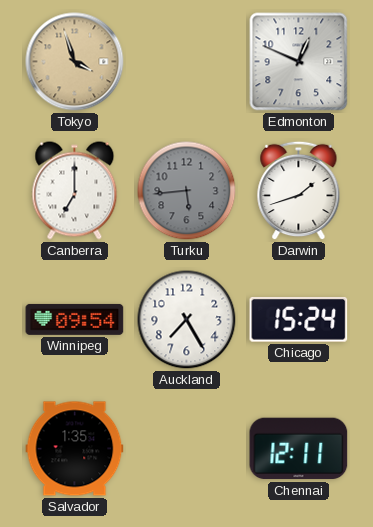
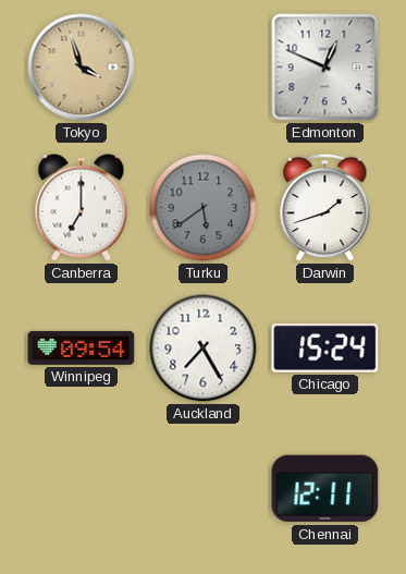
Turku: 5:44 -> 5:39 (204, 208)
Salvador: 1:35 -> none (75, 449)
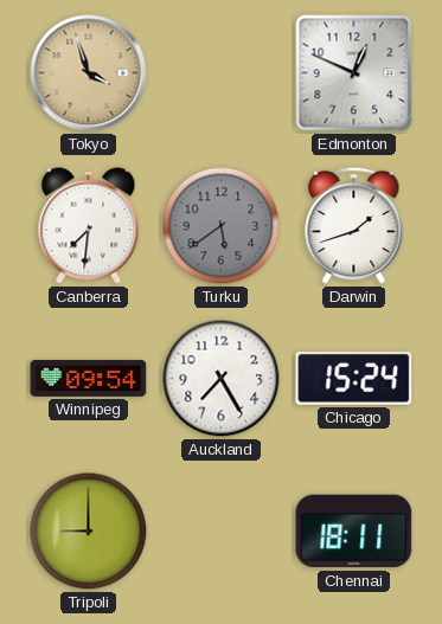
Canberra: 7:00 -> 7:31 (89, 226)
Tripoli: none -> 9:00 (89, 532)
Chennai: 12:11 -> 18:11 (354, 532)
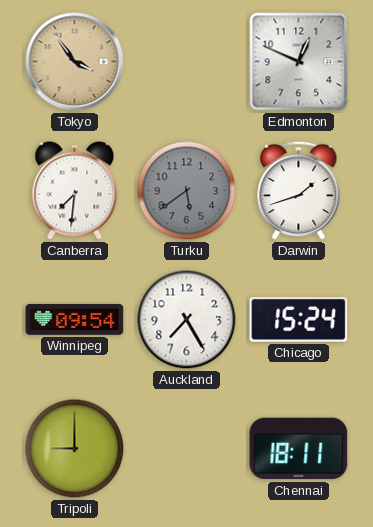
Tokyo: 3:57 -> 3:54 (75, 62)
